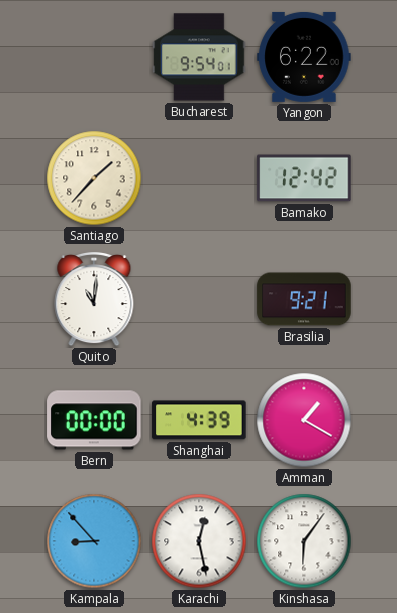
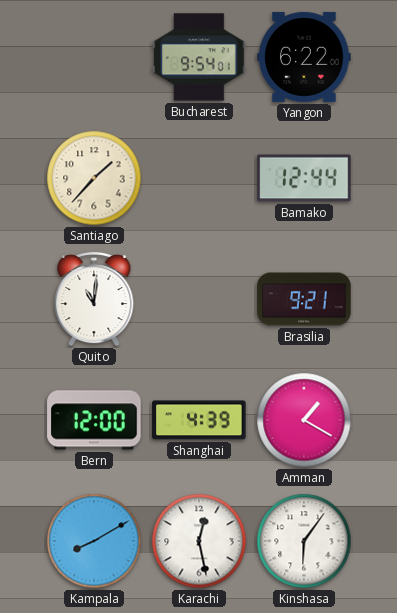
Bamako: 12:42 -> 12:44 (304, 178)
Bern: 00:00 -> 12:00 (94, 420)
Kampala: 8:53 -> 8:10 (94, 541)
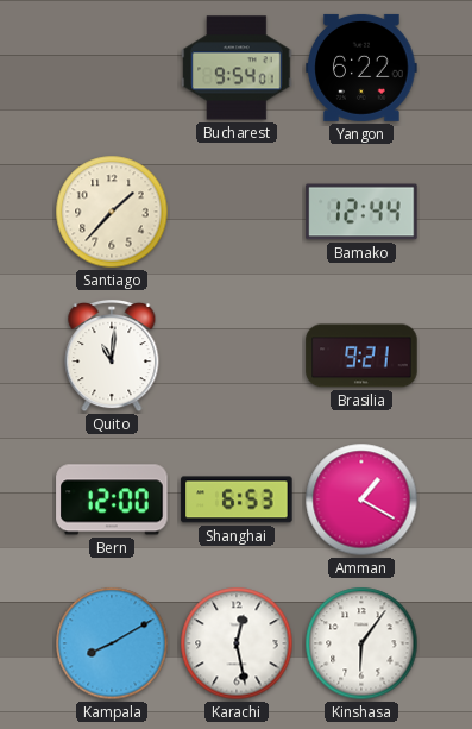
Shanghai: 4:39 -> 6:53 (237, 499)
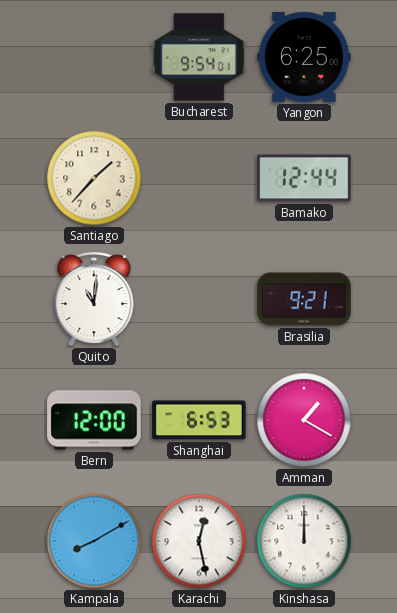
Yangon: 6:22 -> 6:25 (304, 57)
Kinshasa: 6:06 -> 12:00 (304, 541)
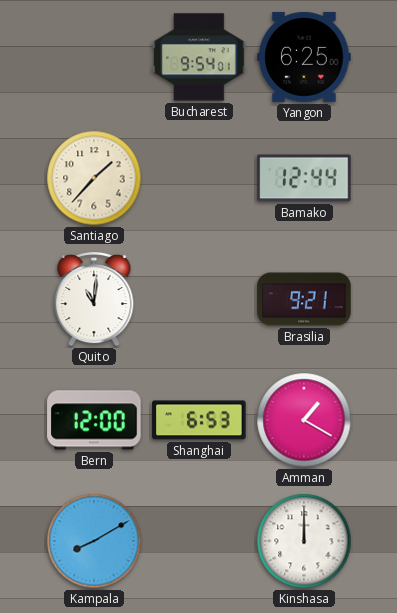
Karachi: 12:28 -> none (199, 541)
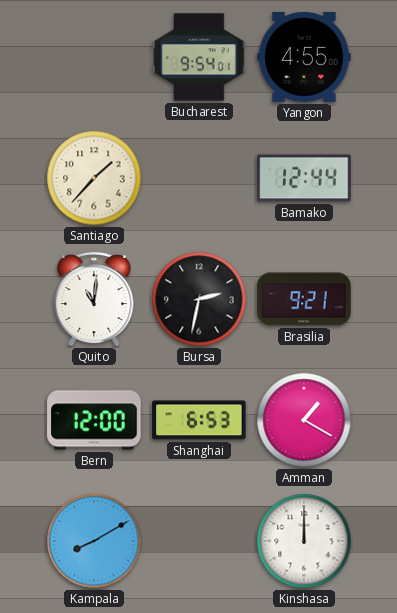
Yangon: 6:25 -> 4:55 (304, 57)
Bursa: none -> 2:32 (199, 299)
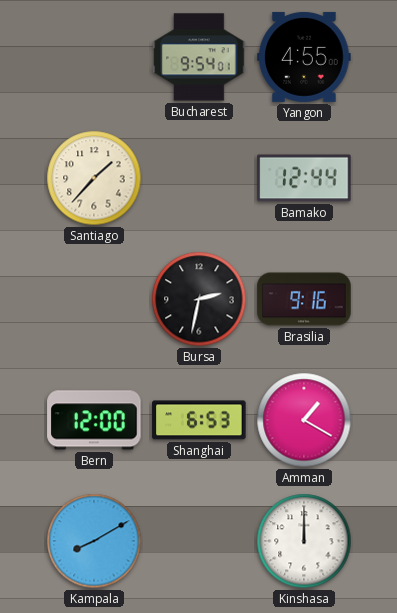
Quito: 11:01 -> none (94, 299)
Brasilia: 9:21 -> 9:16 (304, 299)
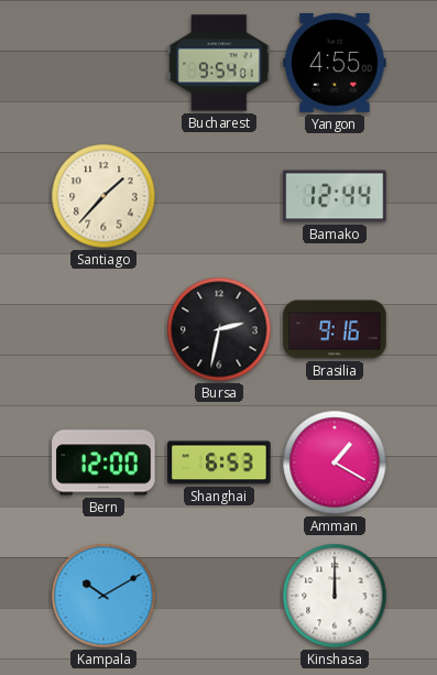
Kampala: 8:10 -> 10:10 (103, 596)
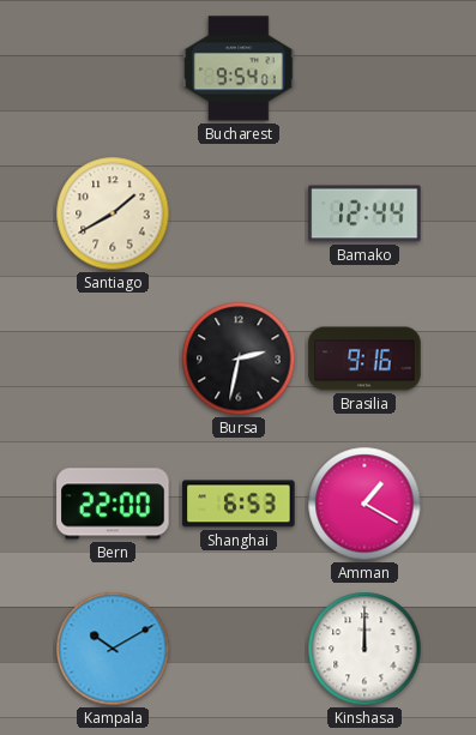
Yangon: 4:55 -> none (335, 63)
Santiago: 1:37 -> 1:40 (113, 213)
Bern: 12:00 -> 22:00 (113, 504)
